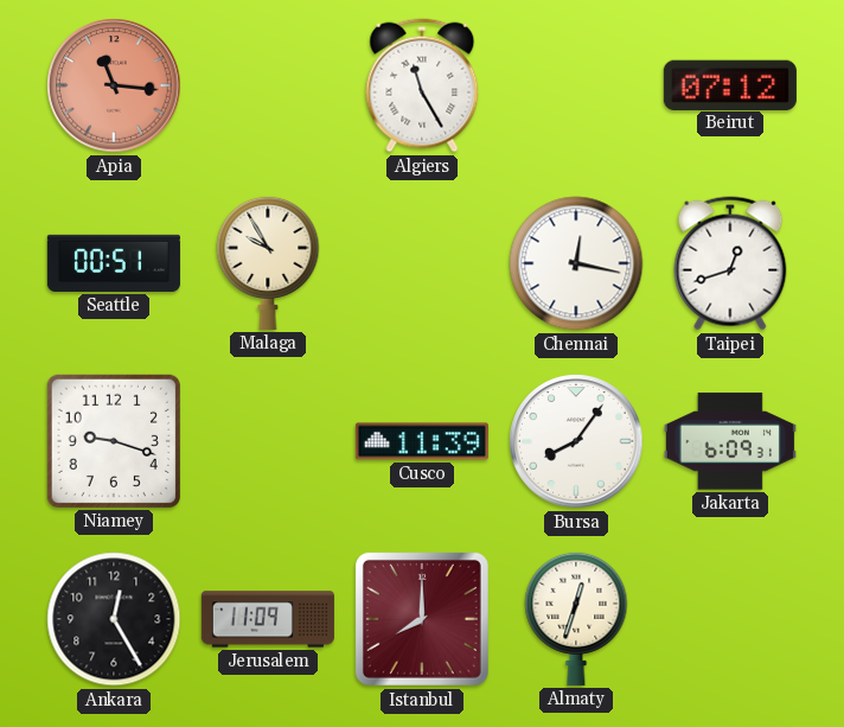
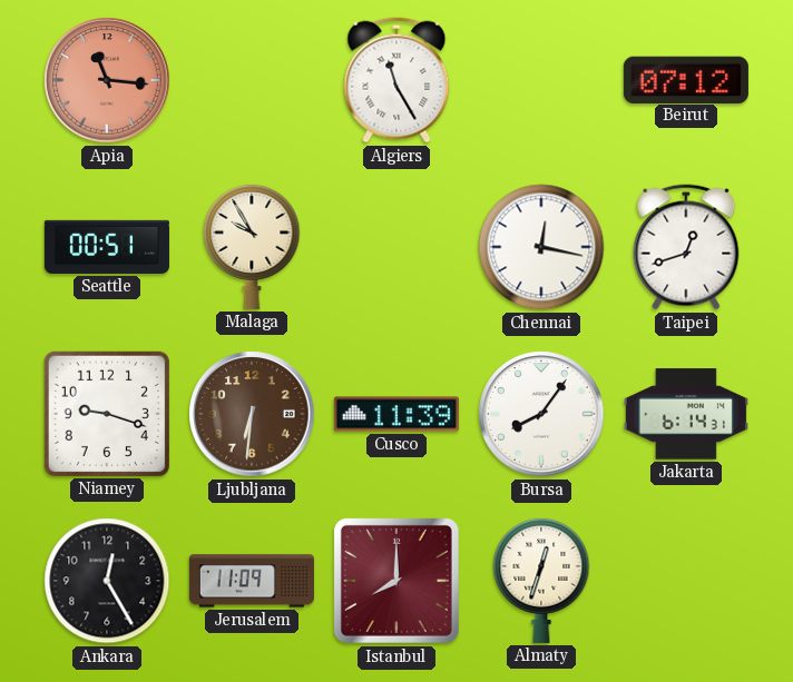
Ljubljana: none -> 6:31 (252, 414)
Jakarta: 6:09 -> 6:14 (686, 414)
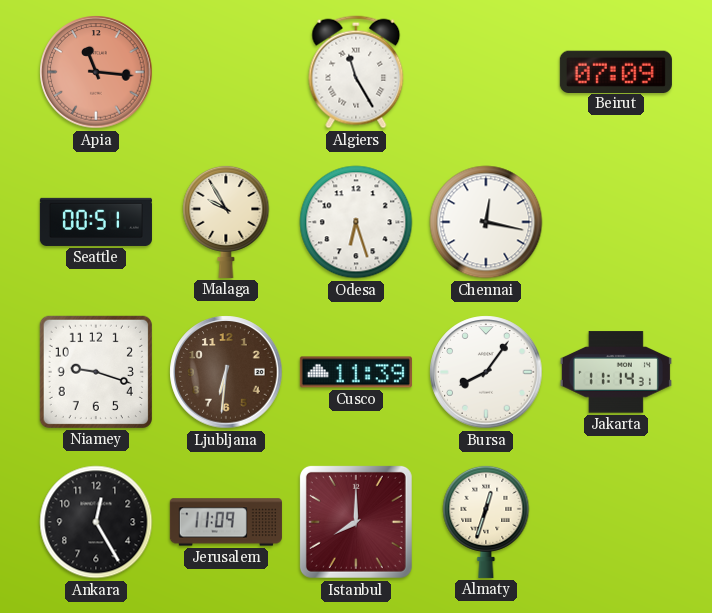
Beirut: 07:12 -> 07:09 (616, 71)
Odesa: none -> 6:27 (356, 222)
Taipei: 12:42 -> none (686, 247)
Jakarta: 6:14 -> 11:14 (616, 372)
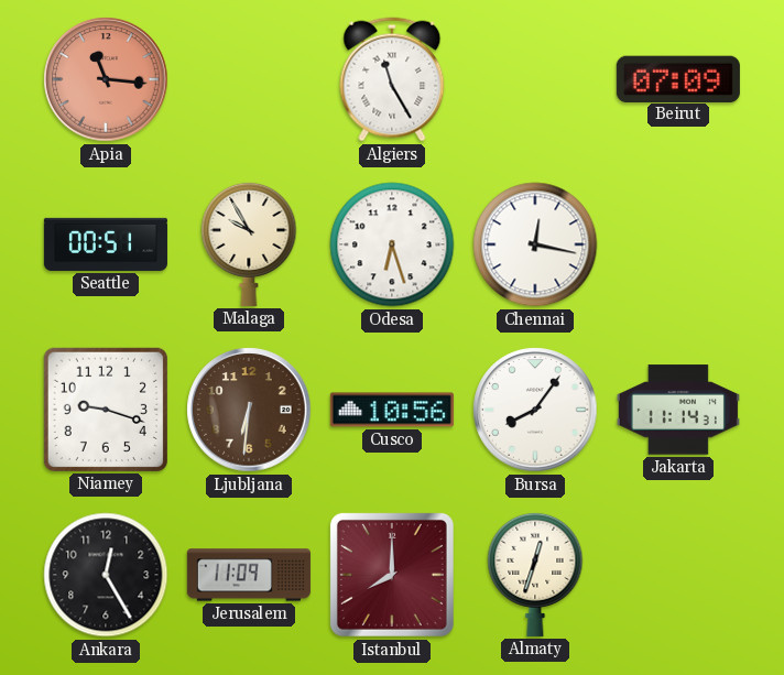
Cusco: 11:39 -> 10:56 (392, 410)
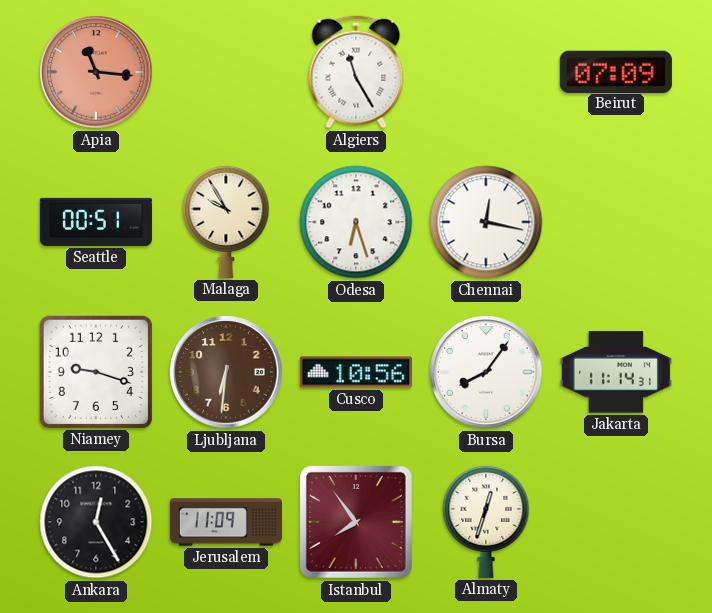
Istanbul: 8:00 -> 7:54 (356, 522)
